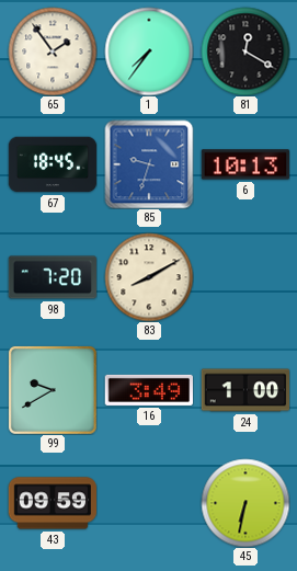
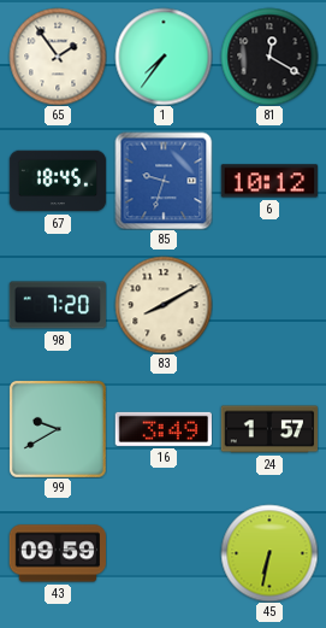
6: 10:13 -> 10:12 (268, 181)
24: 1:00 -> 1:57 (268, 429)
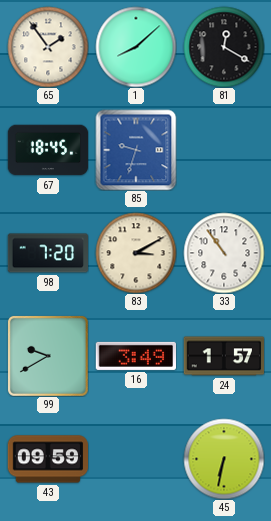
1: 7:36 -> 8:08 (136, 47)
6: 10:12 -> none (268, 181)
83: 8:10 -> 3:10 (136, 253)
33: none -> 10:54 (224, 253)
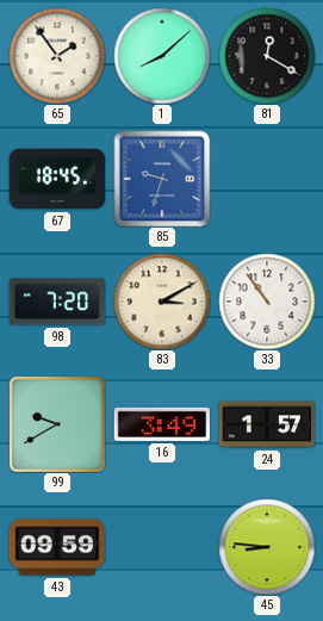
45: 6:32 -> 8:46 (267, 547)
